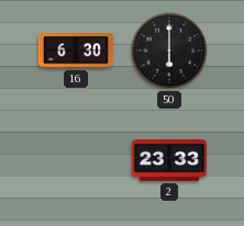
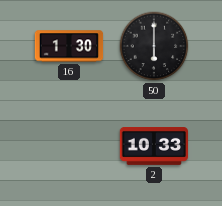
16: 6:30 -> 1:30 (69, 46)
2: 23:33 -> 10:33 (154, 147)
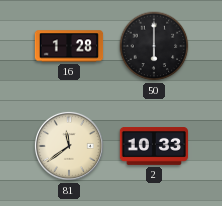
16: 1:30 -> 1:28 (69, 46)
81: none -> 11:39 (69, 146)
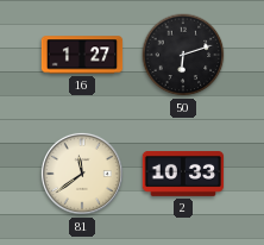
16: 1:28 -> 1:27 (82, 55)
50: 6:00 -> 6:12 (183, 55)
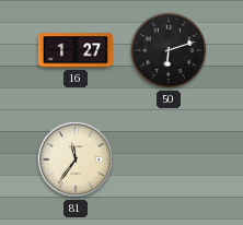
81: 11:39 -> 11:36 (76, 159)
2: 10:33 -> none (183, 175)
